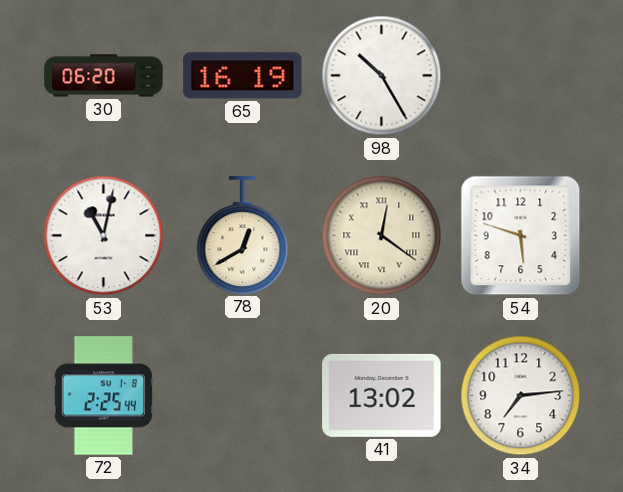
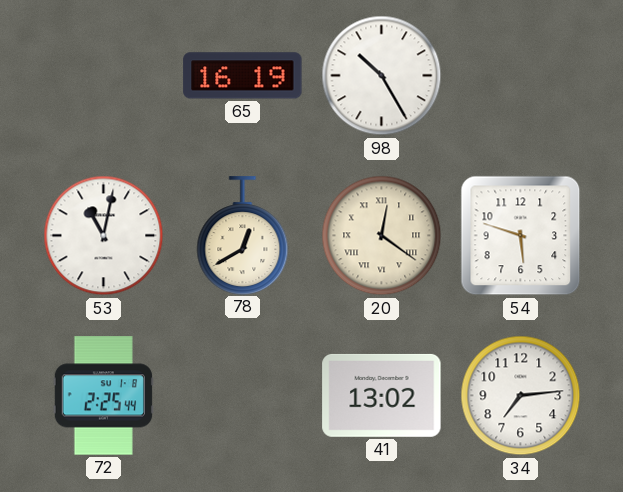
30: 06:20 -> none (104, 76)
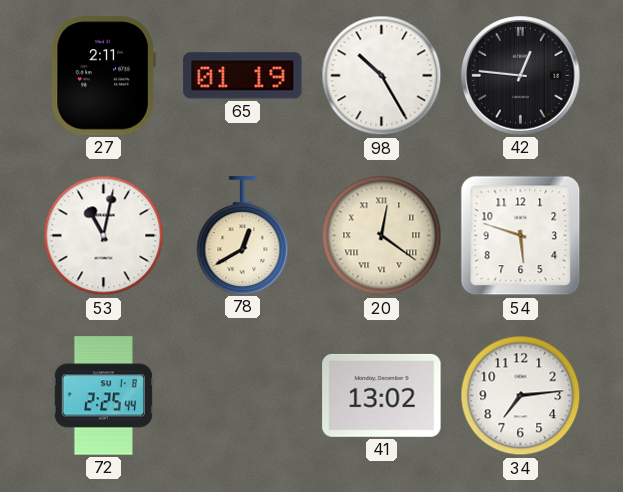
27: none -> 2:11 (103, 76)
65: 16:19 -> 01:19 (243, 76)
42: none -> 12:46 (521, 76)
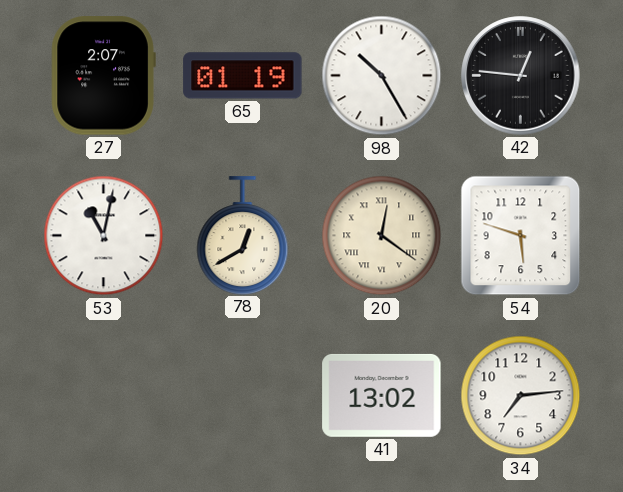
27: 2:11 -> 2:07 (103, 76)
72: 2:25 -> none (103, 396)
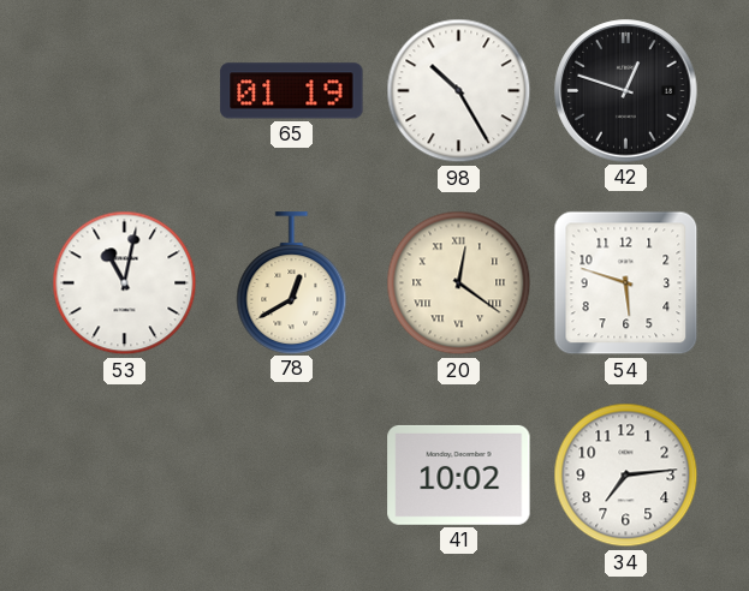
27: 2:07 -> none (103, 76)
42: 12:46 -> 12:48 (626, 91)
41: 13:02 -> 10:02 (459, 474)
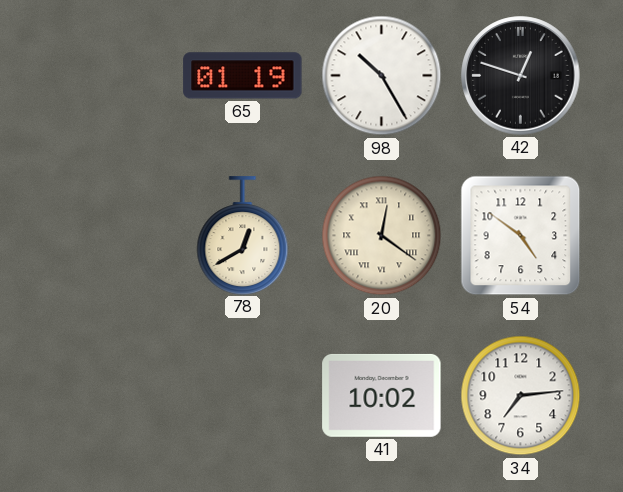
53: 11:02 -> none (125, 283)
54: 5:48 -> 4:51 (521, 236)
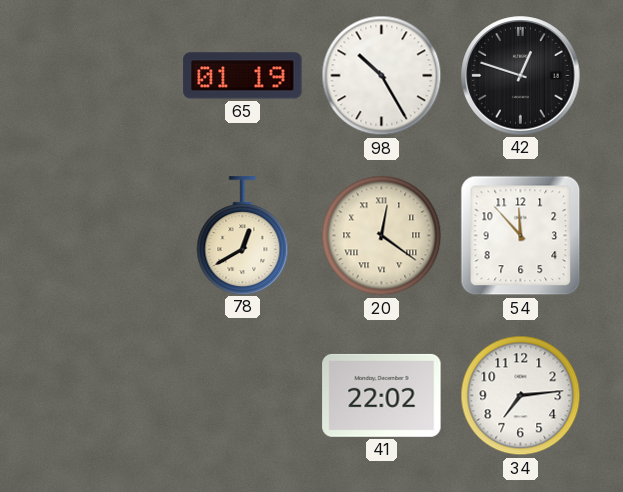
54: 4:51 -> 11:53 (521, 236)
41: 10:02 -> 22:02 (382, 395)
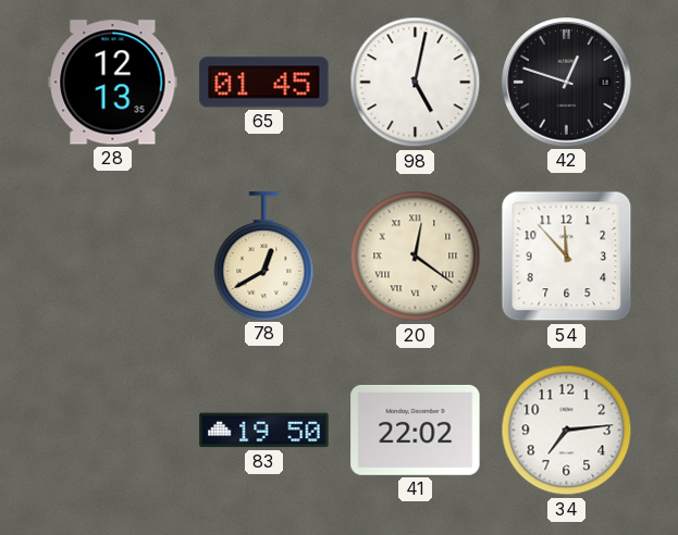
28: none -> 12:13 (113, 83)
65: 01:19 -> 01:45 (264, 83)
98: 10:25 -> 5:02 (416, 83)
83: none -> 19:50 (264, 431)
